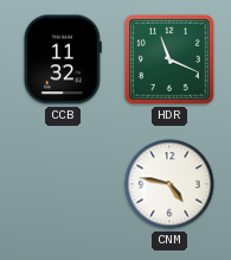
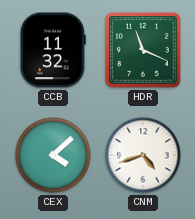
CEX: none -> 4:08 (53, 155)
CNM: 4:47 -> 4:42 (143, 155)
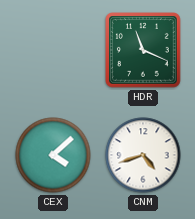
CCB: 11:32 -> none (53, 50)
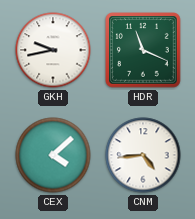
GKH: none -> 9:43 (53, 50)
CNM: 4:42 -> 4:44 (143, 155)
